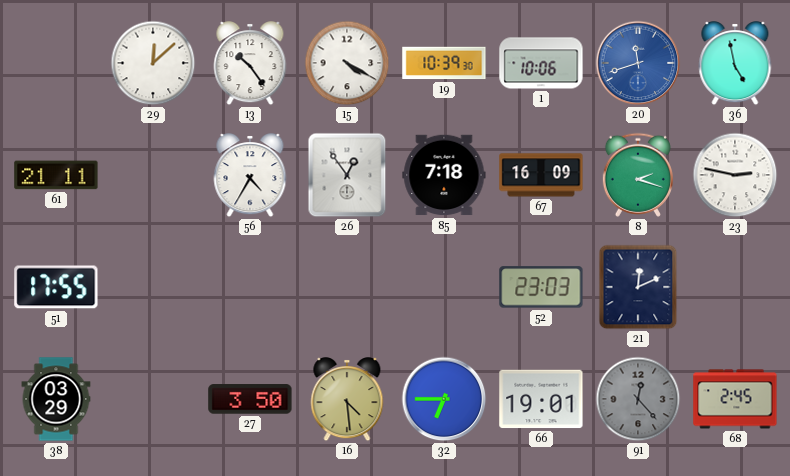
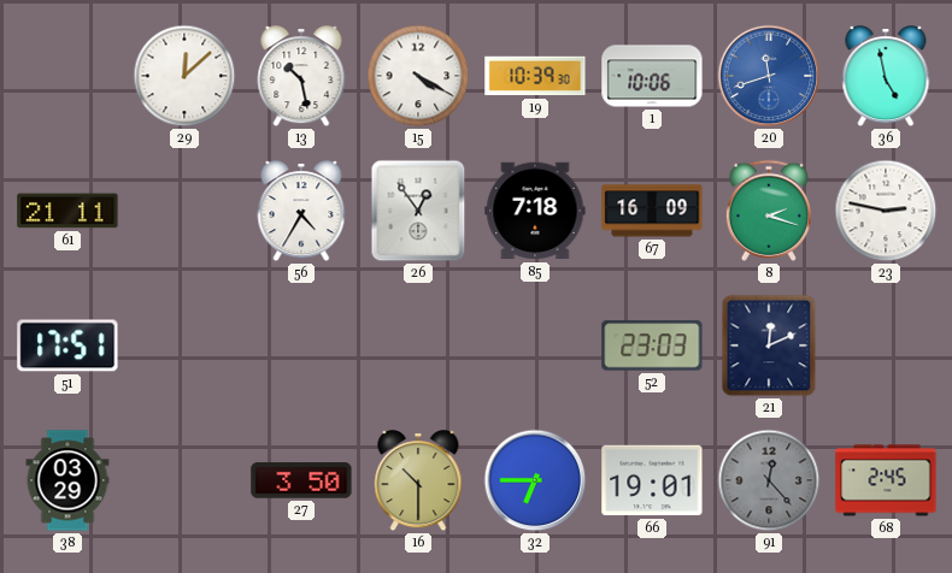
13: 10:24 -> 10:28 (301, 77)
51: 17:55 -> 17:51 (67, 345)
16: 4:29 -> 10:30 (418, 482)
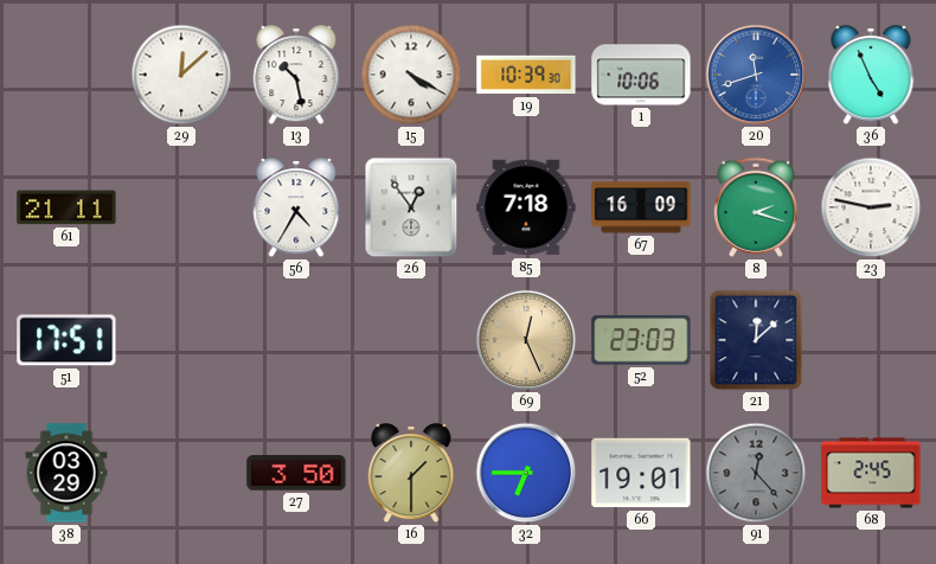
36: 4:58 -> 4:56 (871, 76)
69: none -> 12:26 (526, 340)
21: 12:11 -> 12:08 (756, 340)
16: 10:30 -> 1:30 (411, 474)
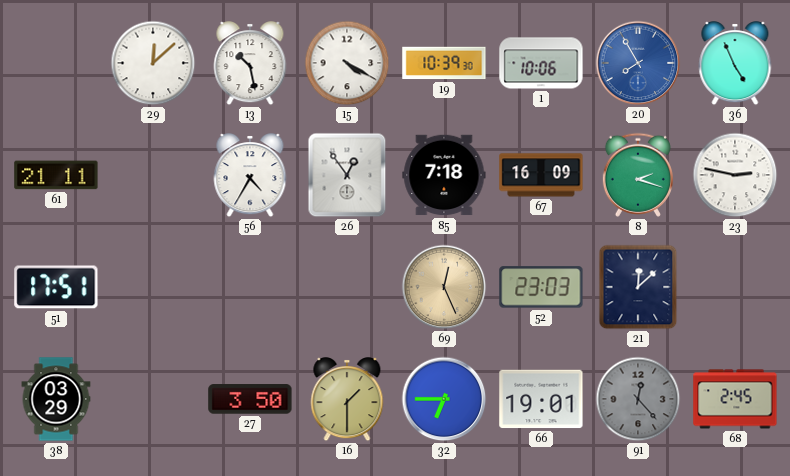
20: 11:42 -> 7:55 (638, 63)
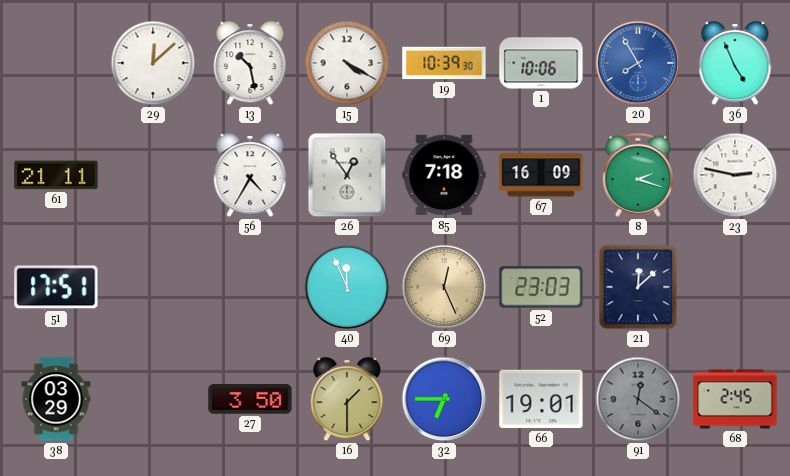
40: none -> 11:56 (347, 287)
91: 12:23 -> 12:21 (638, 399)
